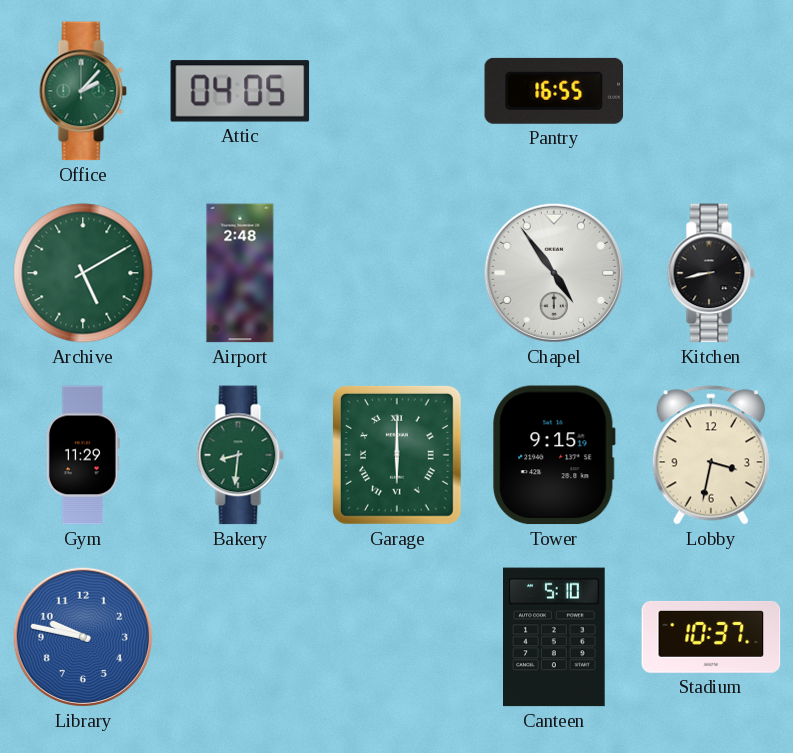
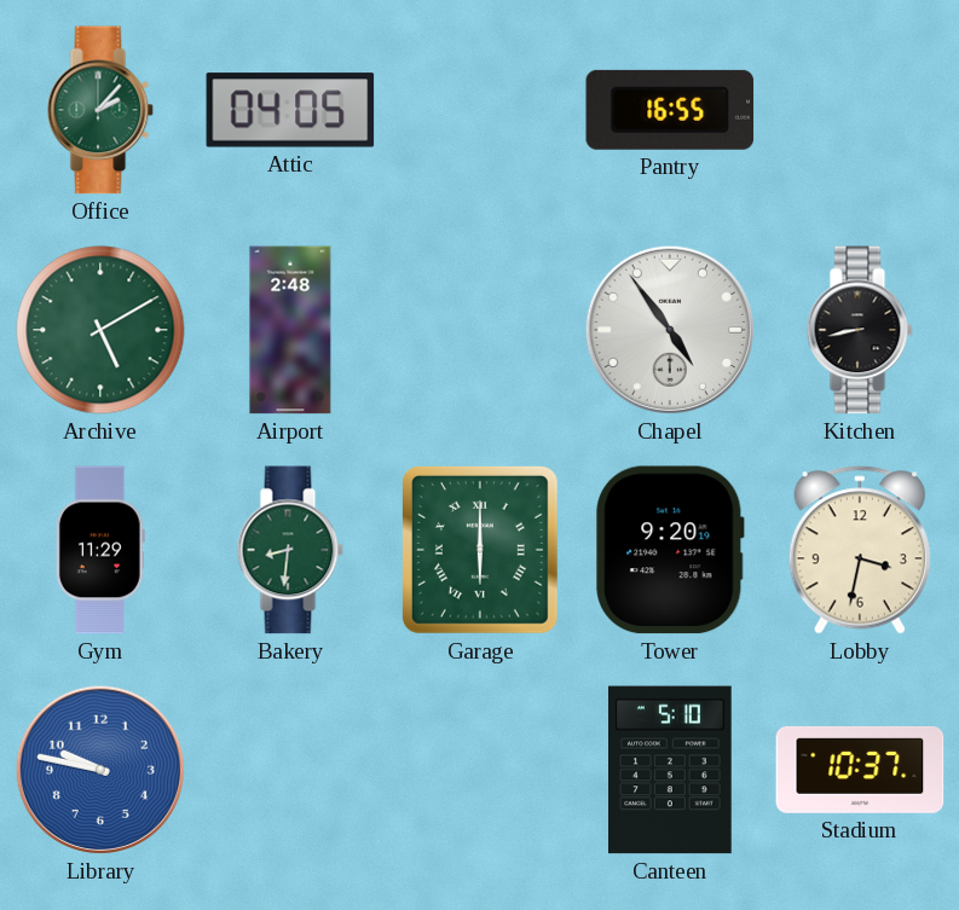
Tower: 9:15 -> 9:20 (670, 550)
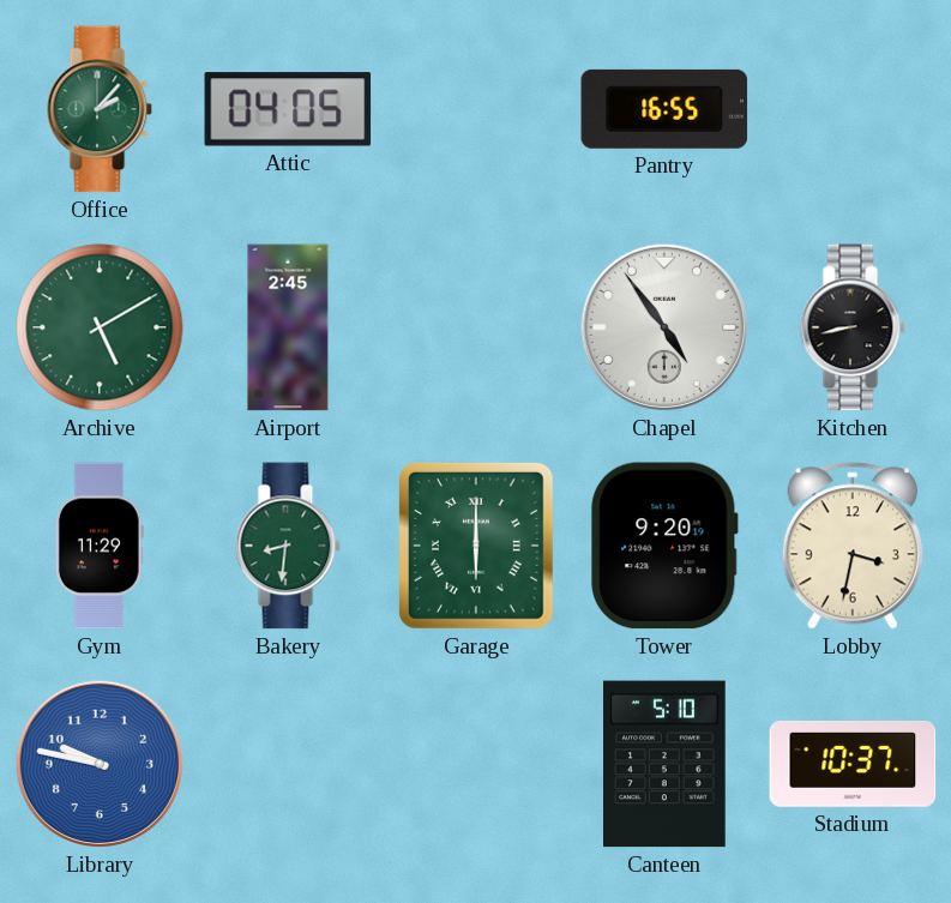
Airport: 2:48 -> 2:45 (288, 327)
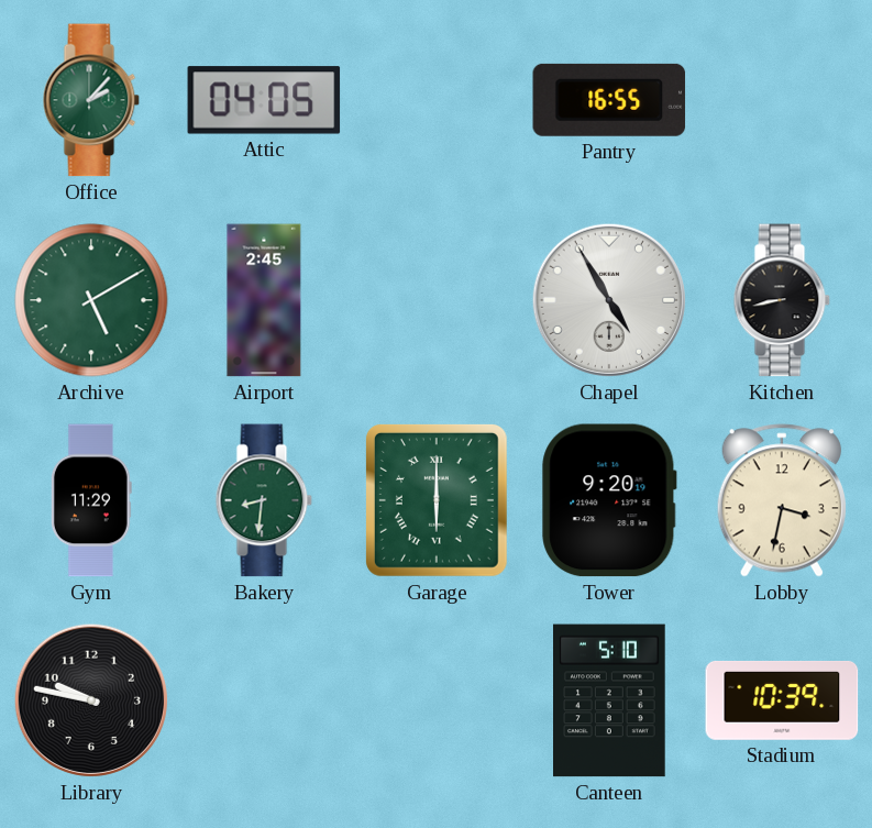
Chapel: 4:54 -> 4:55 (609, 300)
Library dial: blue -> black (91, 700)
Stadium: 10:37 -> 10:39 (782, 700)
